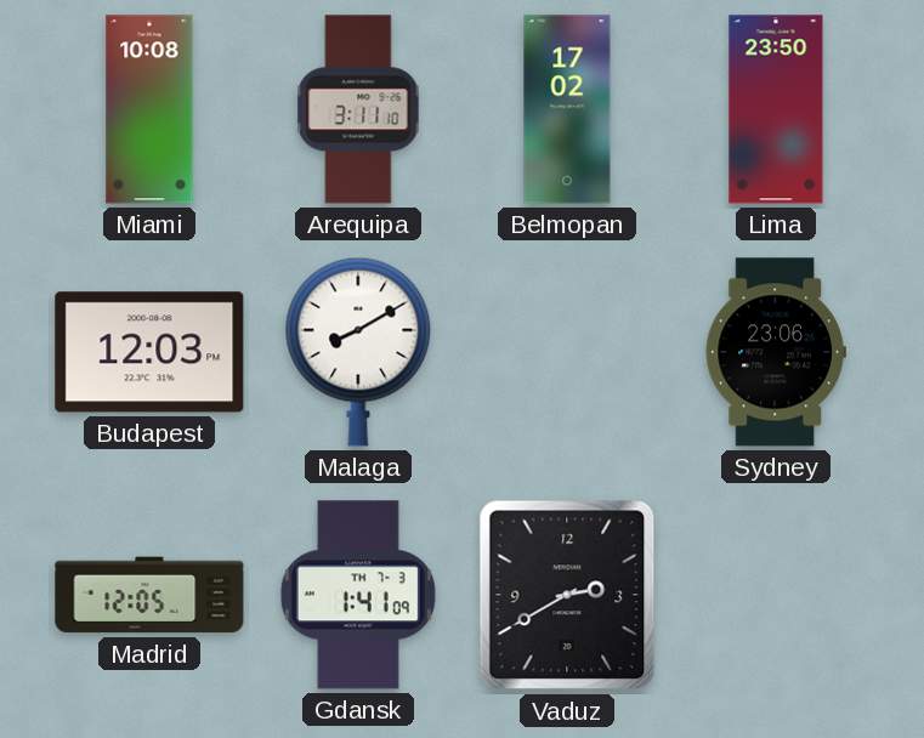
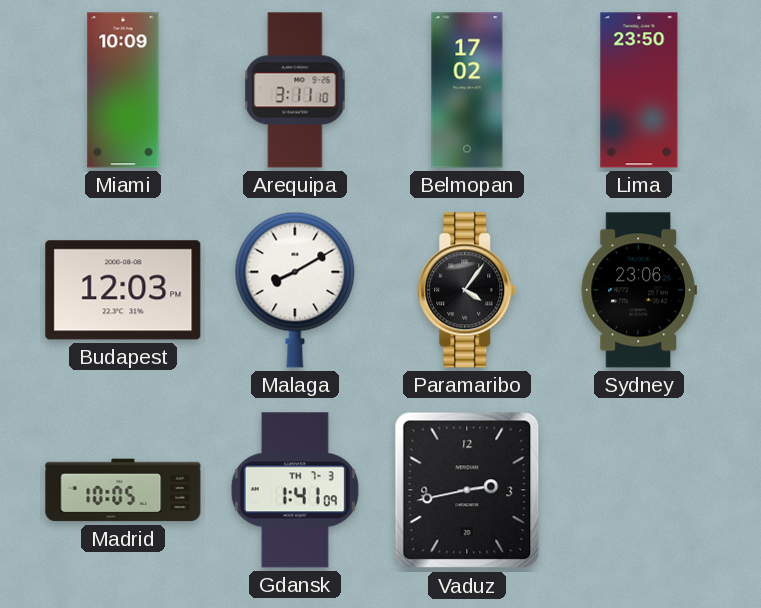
Miami: 10:08 -> 10:09 (123, 90)
Paramaribo: none -> 4:06 (467, 290)
Madrid: 12:05 -> 10:05 (123, 490)
Vaduz: 2:40 -> 2:43 (467, 490)
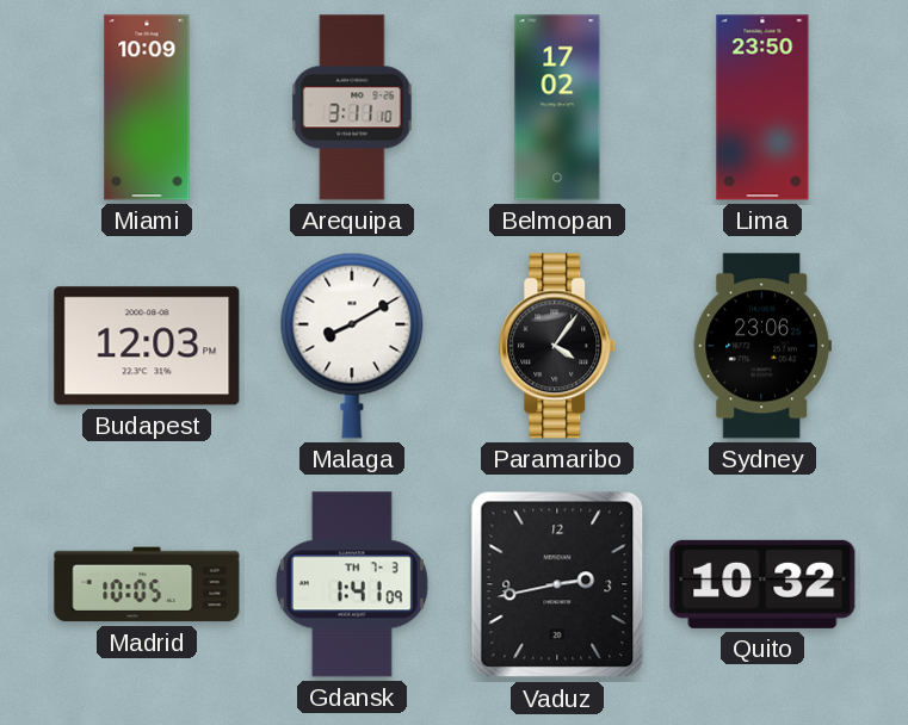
Quito: none -> 10:32 (762, 584)
